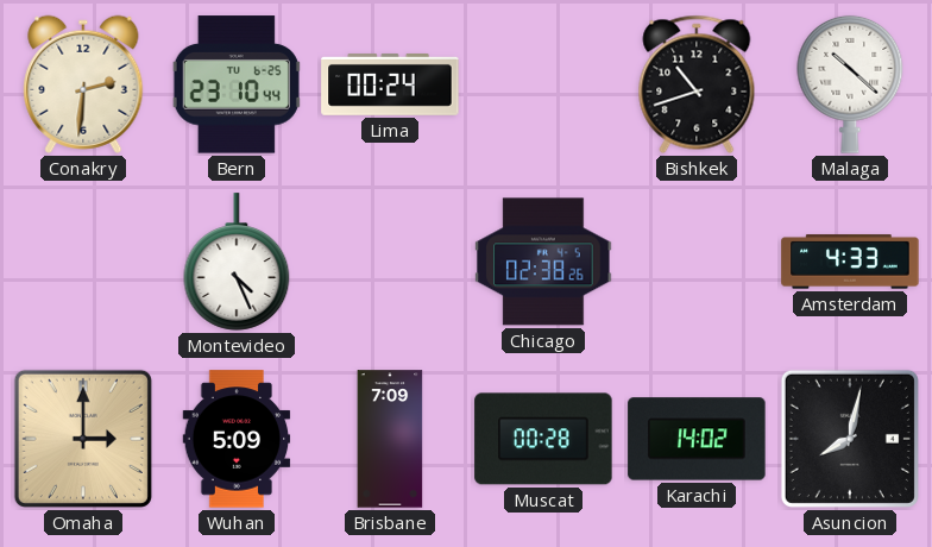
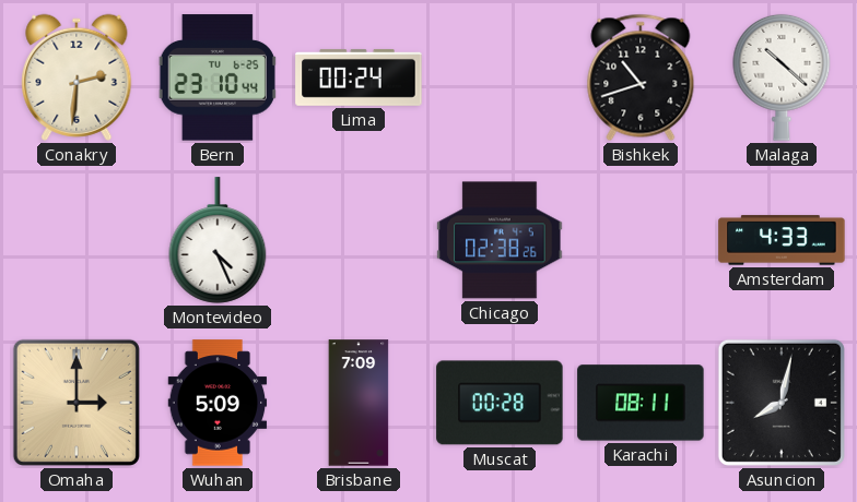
Karachi: 14:02 -> 08:11 (641, 403)
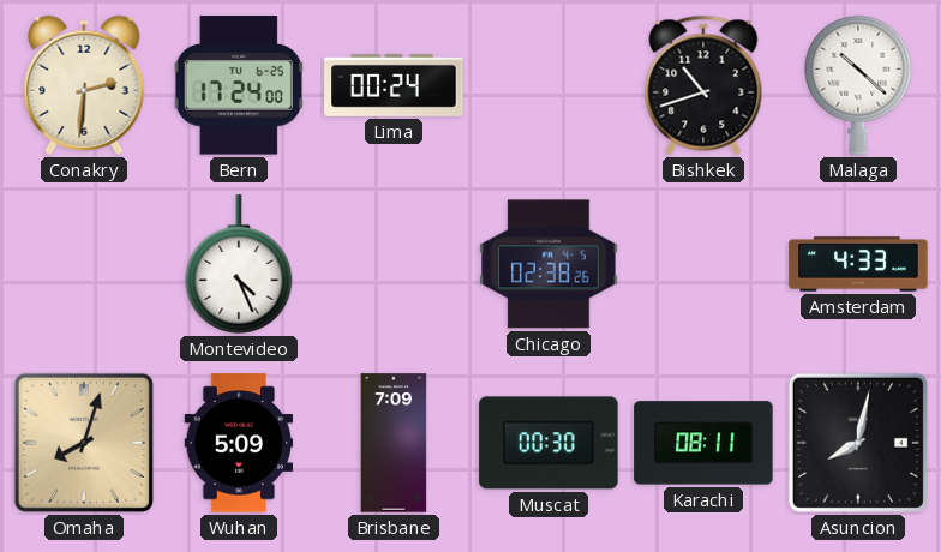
Bern: 23:10 -> 17:24 (239, 85)
Omaha: 3:00 -> 8:03 (84, 443)
Muscat: 00:28 -> 00:30 (549, 443)
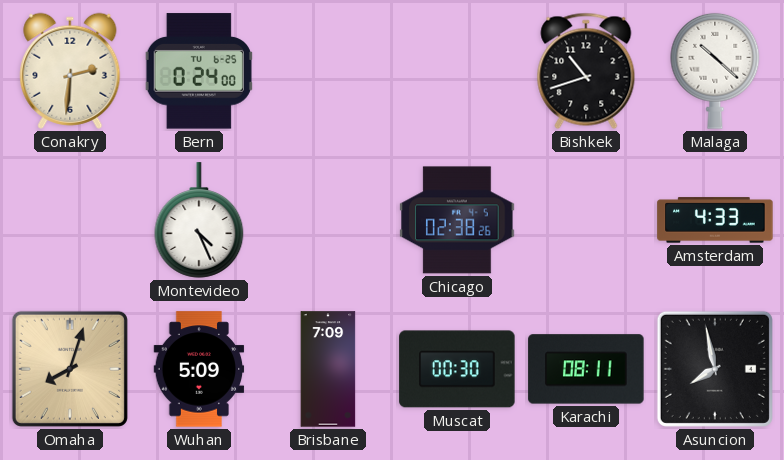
Bern: 17:24 -> 0:24 (199, 71)
Lima: 00:24 -> none (394, 85)
Asuncion: 8:02 -> 7:58 (715, 369)
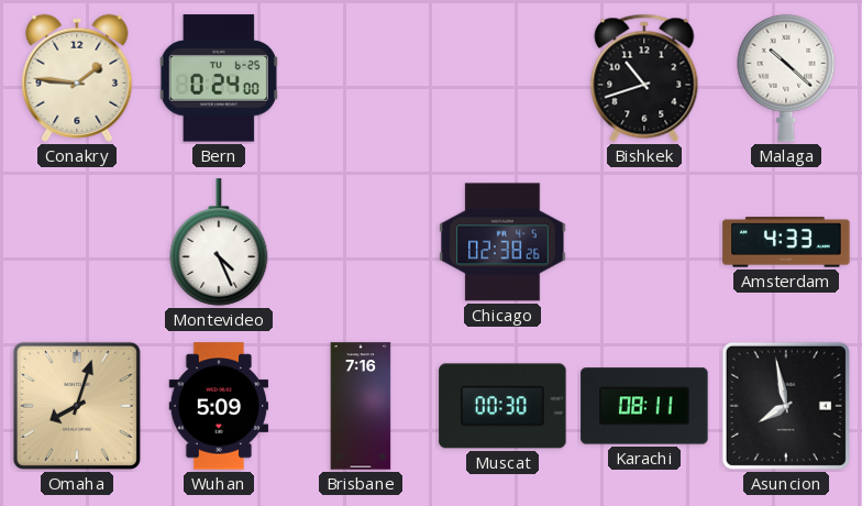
Conakry: 2:31 -> 1:46 (77, 78)
Brisbane: 7:09 -> 7:16 (361, 406)
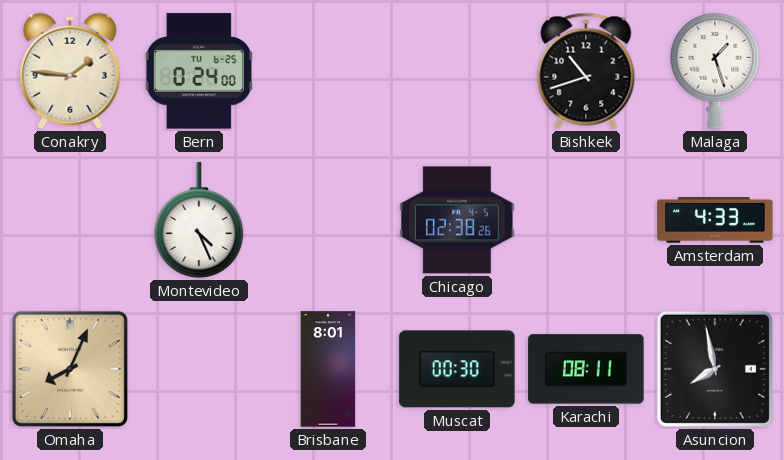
Malaga: 10:22 -> 1:27 (715, 71)
Omaha: 8:03 -> 8:04 (70, 369)
Wuhan: 5:09 -> none (219, 406)
Brisbane: 7:16 -> 8:01 (328, 369)
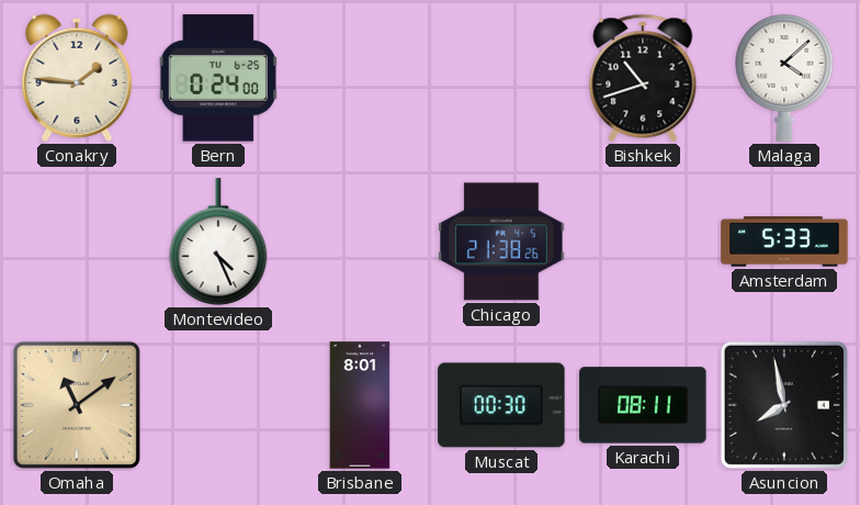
Malaga: 1:27 -> 4:08 (784, 78)
Chicago: 02:38 -> 21:38 (501, 242)
Amsterdam: 4:33 -> 5:33 (784, 242)
Omaha: 8:04 -> 11:09 (77, 405)
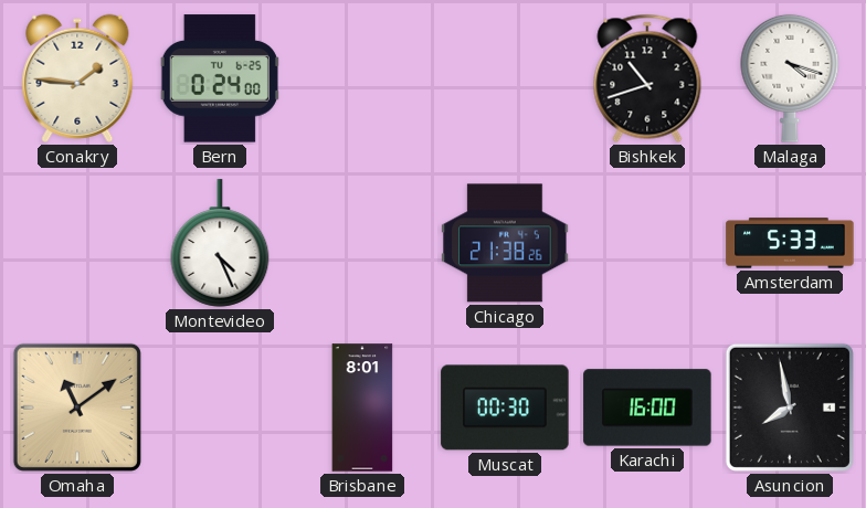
Malaga: 4:08 -> 4:18 (790, 78)
Karachi: 08:11 -> 16:00 (647, 408)
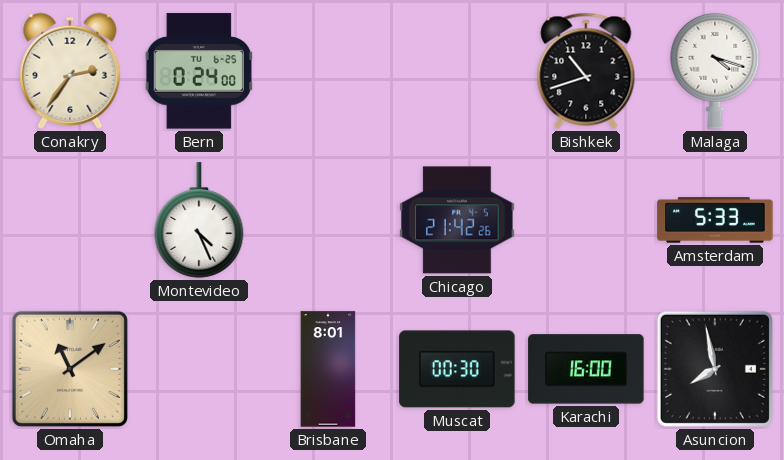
Conakry: 1:46 -> 2:36 (70, 71)
Chicago: 21:38 -> 21:42 (457, 220)
